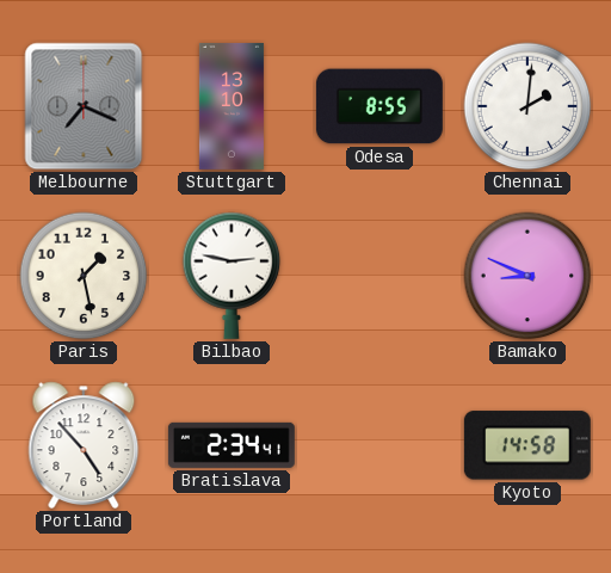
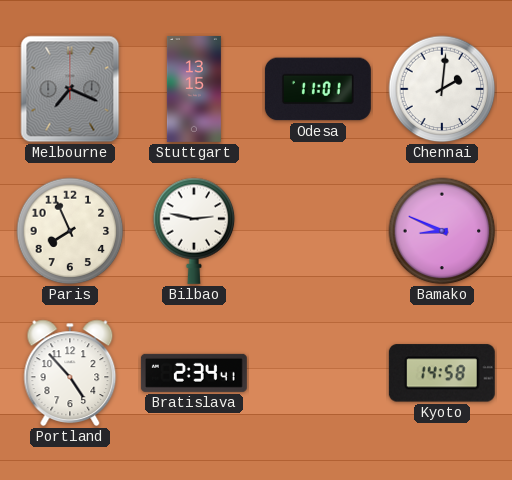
Stuttgart: 13:10 -> 13:15 (194, 89)
Odesa: 8:55 -> 11:01 (318, 89)
Paris: 1:28 -> 7:56 (70, 231)
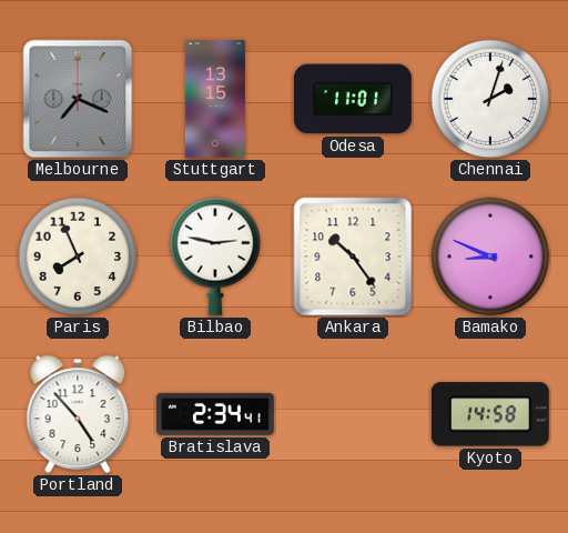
Chennai: 2:01 -> 2:03 (490, 99)
Ankara: none -> 10:24 (353, 257)
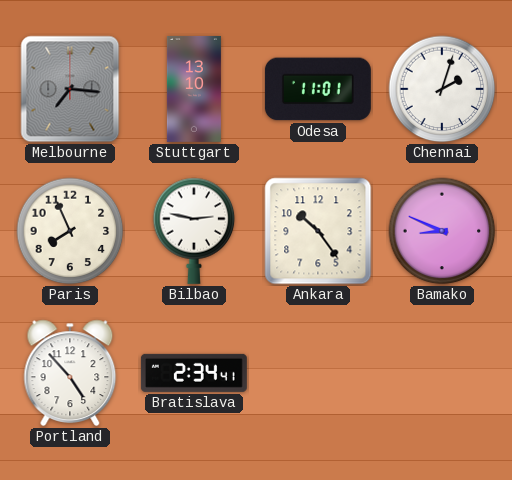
Melbourne: 7:19 -> 7:16 (70, 89)
Stuttgart: 13:15 -> 13:10 (194, 89)
Kyoto: 14:58 -> none (490, 414)
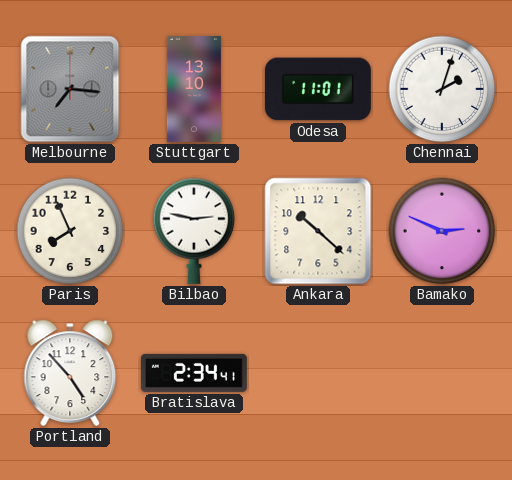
Ankara: 10:24 -> 10:22 (318, 231)
Bamako: 8:49 -> 2:49 (442, 231)
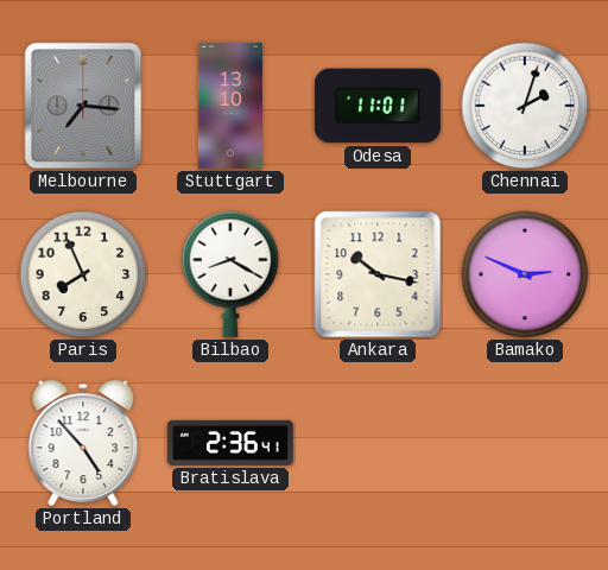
Bilbao: 2:47 -> 8:20 (230, 274)
Ankara: 10:22 -> 10:17 (378, 274)
Bratislava: 2:34 -> 2:36 (230, 443)
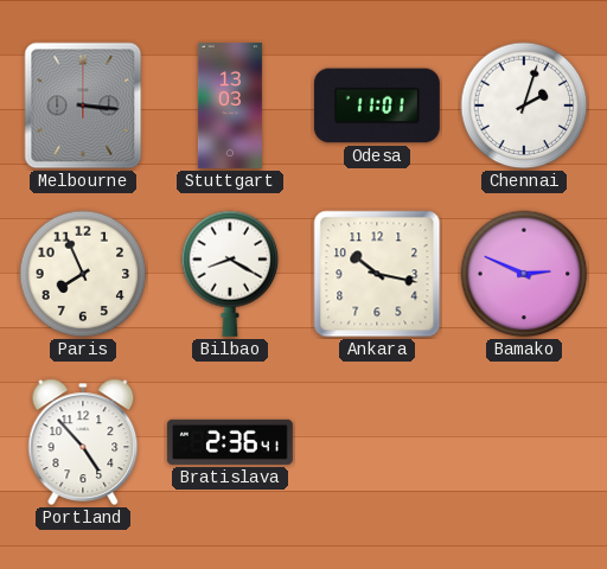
Melbourne: 7:16 -> 3:16 (83, 106)
Stuttgart: 13:10 -> 13:03 (230, 106)
